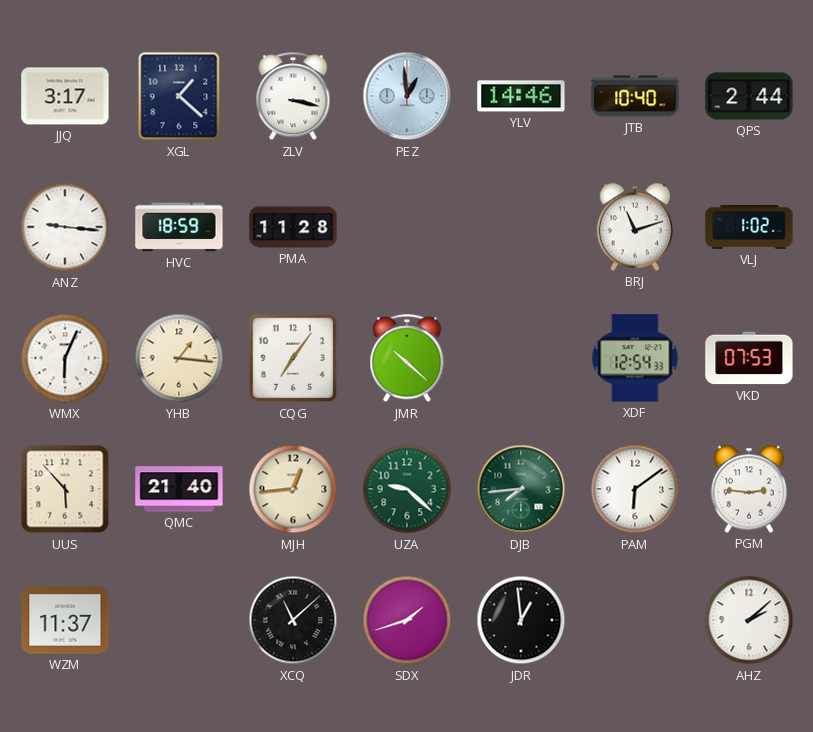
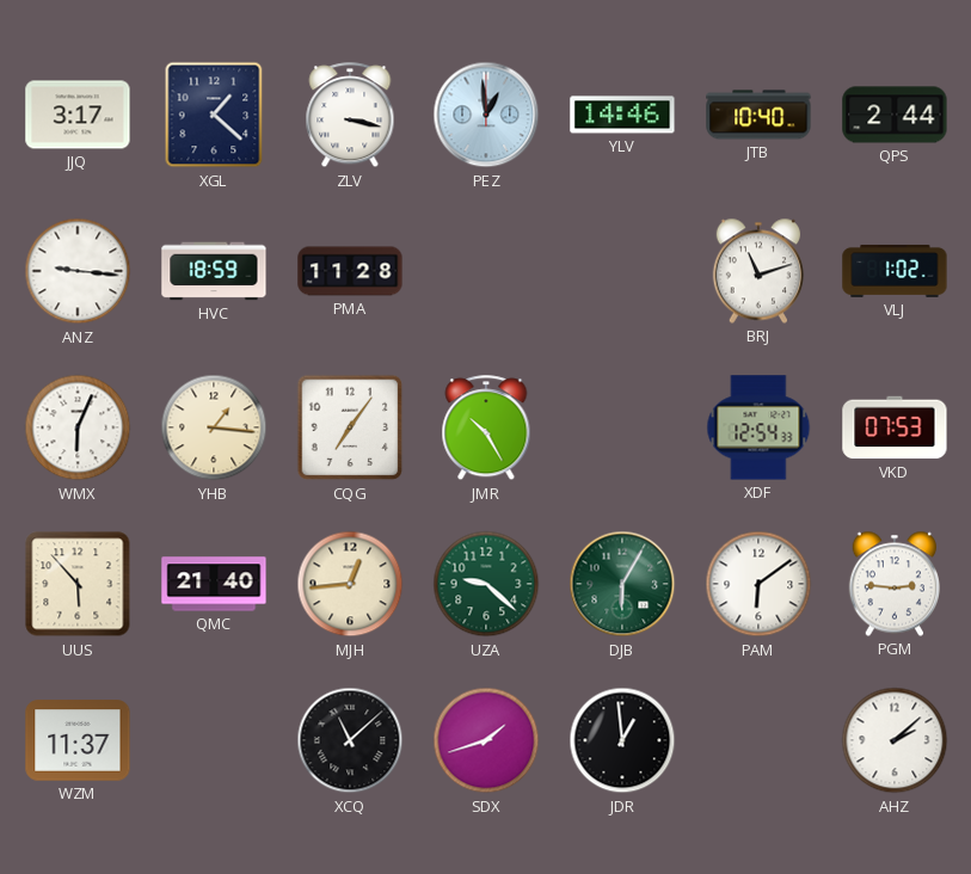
JMR: 10:22 -> 10:25 (486, 429)
DJB: 7:44 -> 6:05 (622, 584)
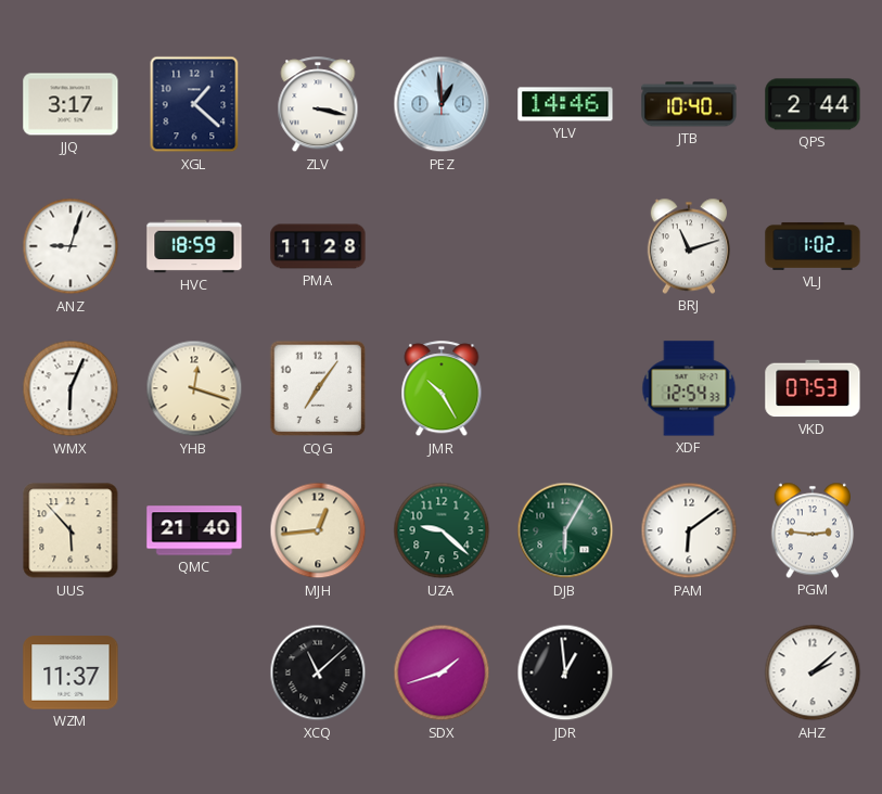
ANZ: 9:16 -> 9:03 (71, 246)
YHB: 1:16 -> 12:18 (194, 388)
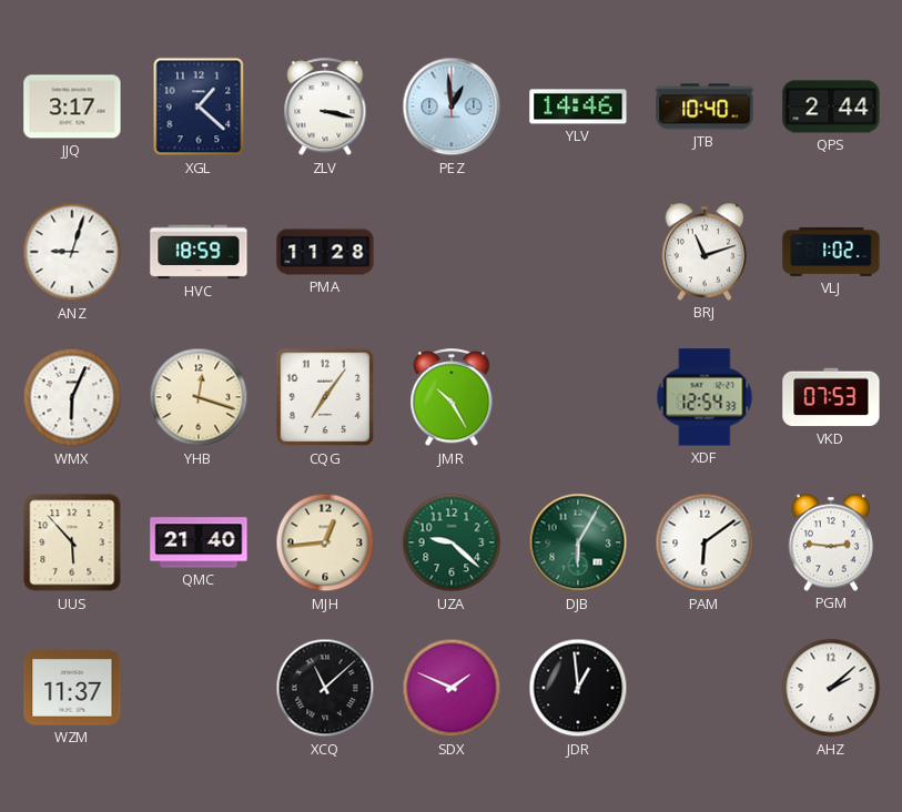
SDX: 1:42 -> 1:49 (452, 688)
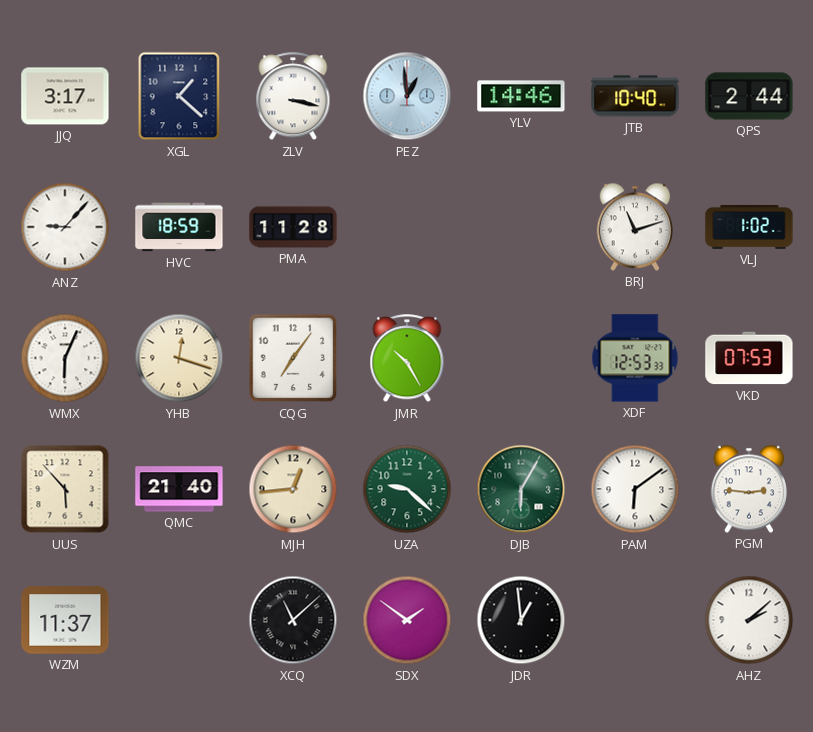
ANZ: 9:03 -> 9:07 (65, 227)
XDF: 12:54 -> 12:53 (635, 358)
SDX: 1:49 -> 1:51 (407, 620)
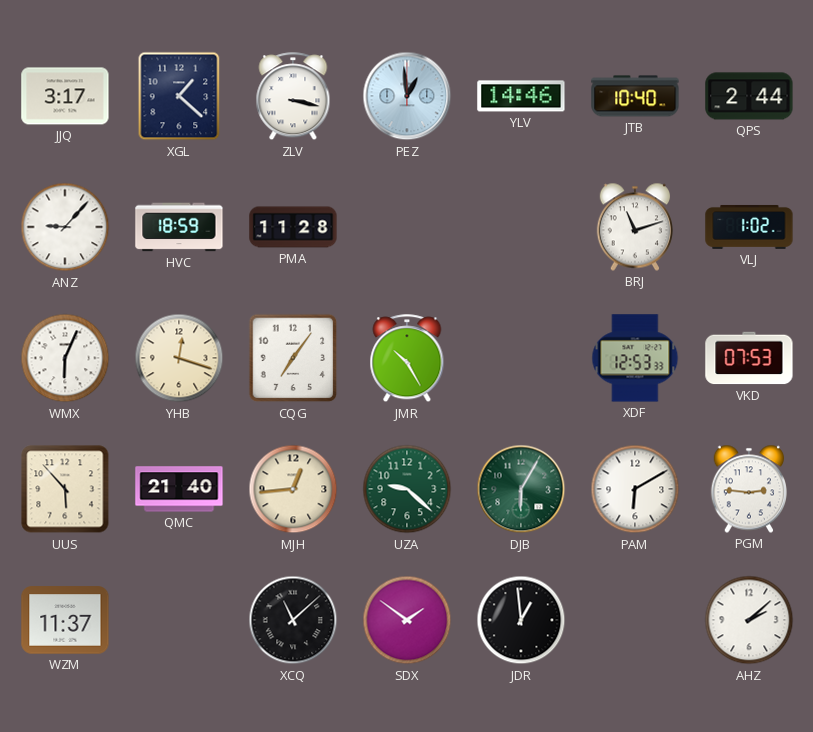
PAM: 6:09 -> 6:10 (635, 489)
